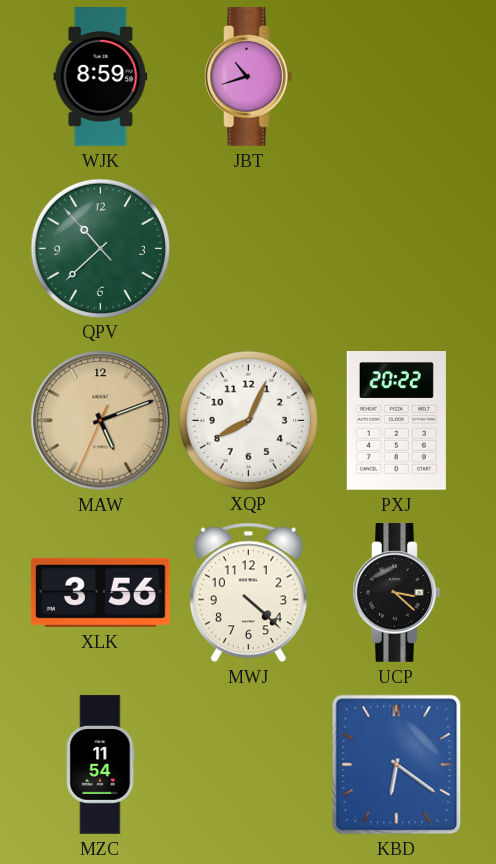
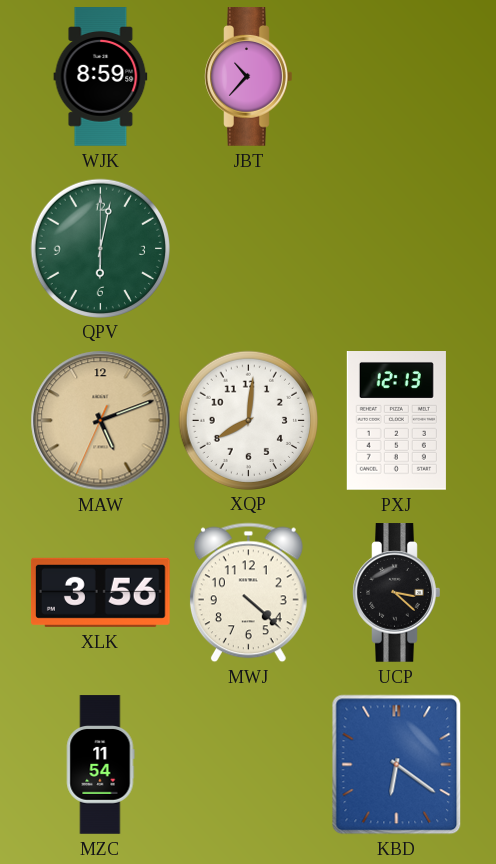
JBT: 10:42 -> 10:37 (249, 77)
QPV: 10:37 -> 6:02 (100, 248)
XQP: 8:04 -> 8:01 (248, 420)
PXJ: 20:22 -> 12:13 (396, 421)
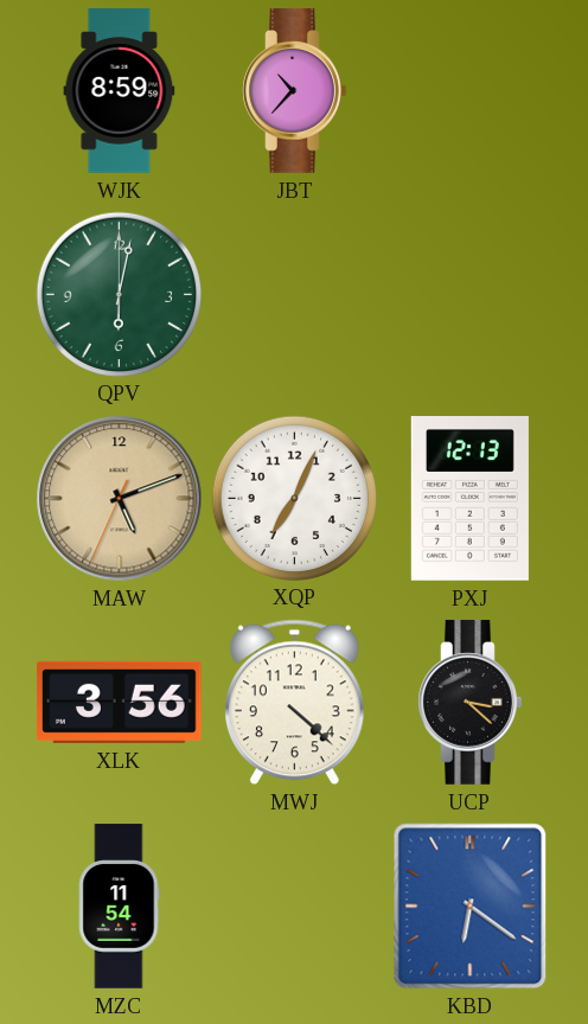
XQP: 8:01 -> 7:04 (294, 498)
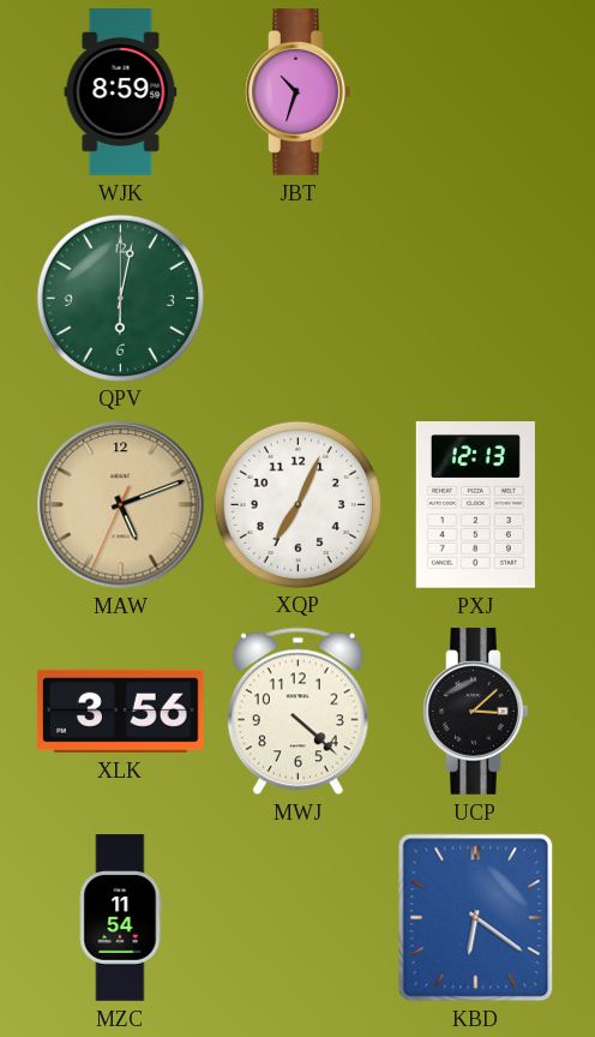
JBT: 10:37 -> 10:33 (299, 92)
UCP: 3:22 -> 3:08 (476, 712)
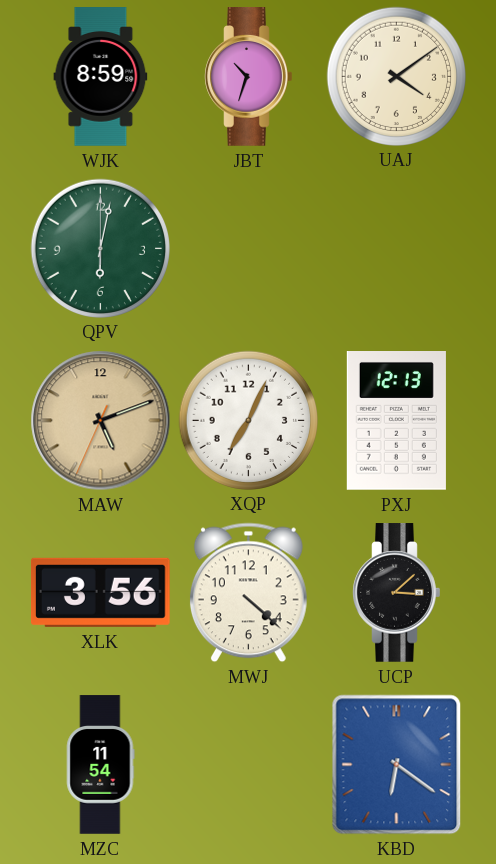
UAJ: none -> 4:09 (396, 76)
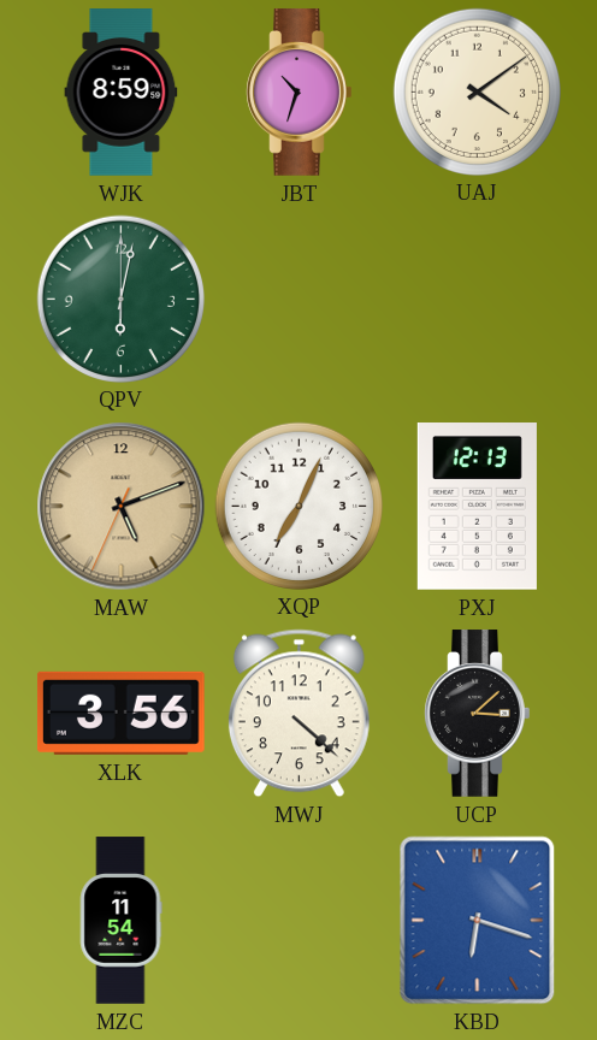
KBD: 6:21 -> 6:18 (478, 921)
